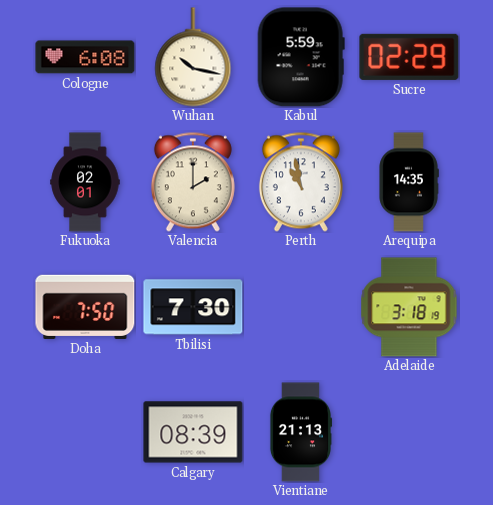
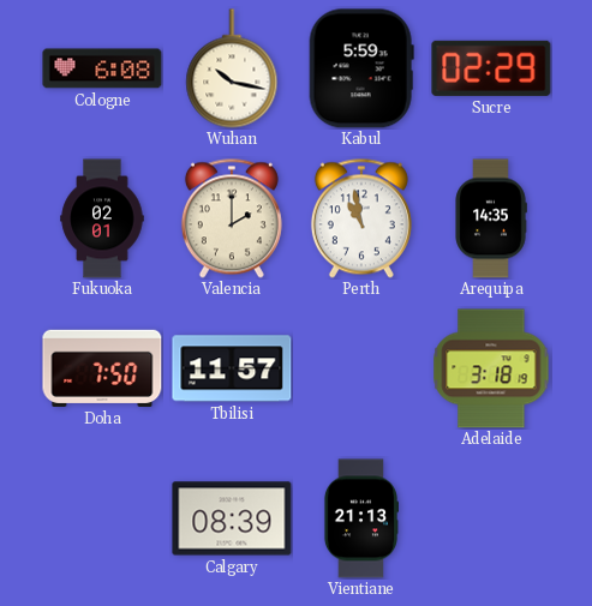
Tbilisi: 7:30 -> 11:57 (232, 368)
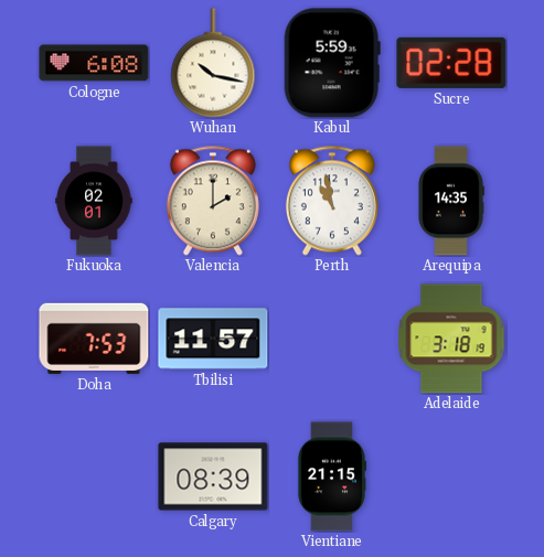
Sucre: 02:29 -> 02:28 (451, 63)
Doha: 7:50 -> 7:53 (94, 339)
Vientiane: 21:13 -> 21:15 (331, 476)
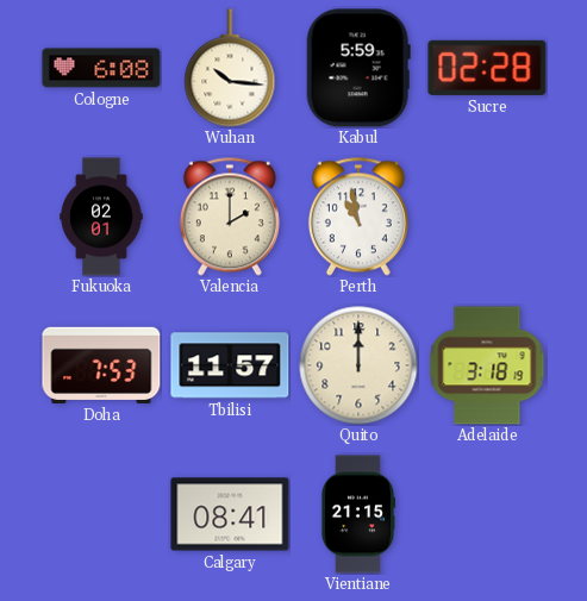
Wuhan: 10:17 -> 10:16 (230, 68)
Arequipa: 14:35 -> none (451, 201)
Quito: none -> 12:00 (358, 365)
Calgary: 08:39 -> 08:41 (230, 514)
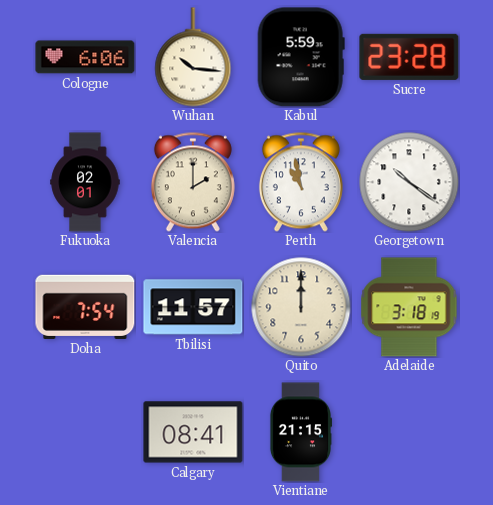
Cologne: 6:08 -> 6:06 (85, 57)
Sucre: 02:28 -> 23:28 (409, 57)
Georgetown: none -> 10:21 (409, 182)
Doha: 7:53 -> 7:54 (85, 307)
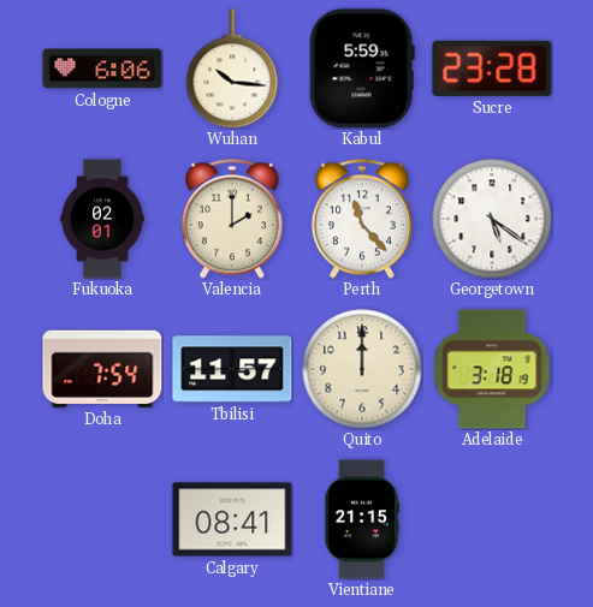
Perth: 10:58 -> 11:23 (362, 219)
Georgetown: 10:21 -> 5:21 (492, 219)
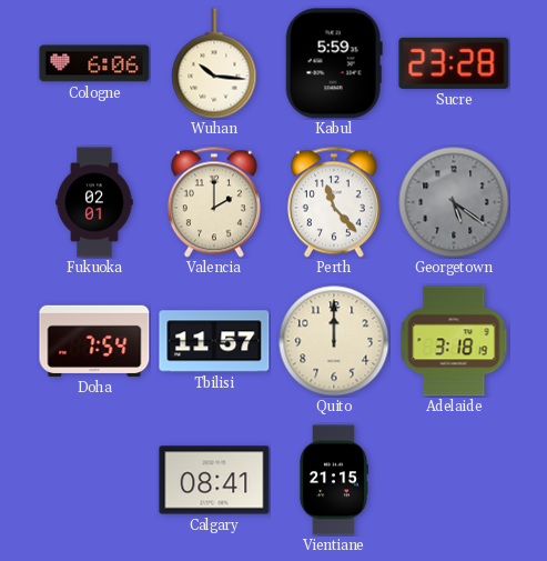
Georgetown dial: white -> grey (454, 202)
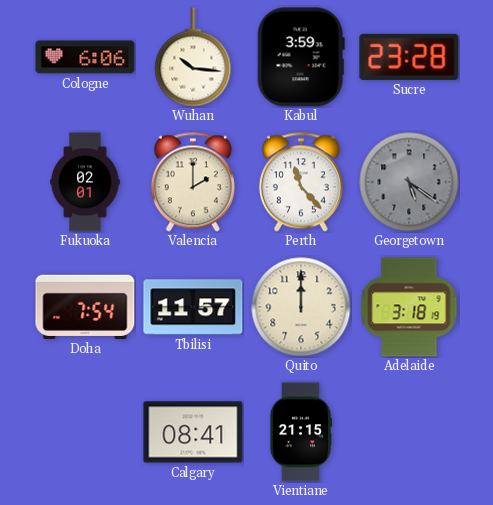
Kabul: 5:59 -> 3:59 (301, 57)
